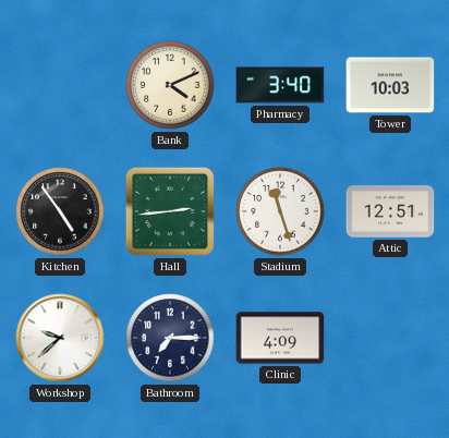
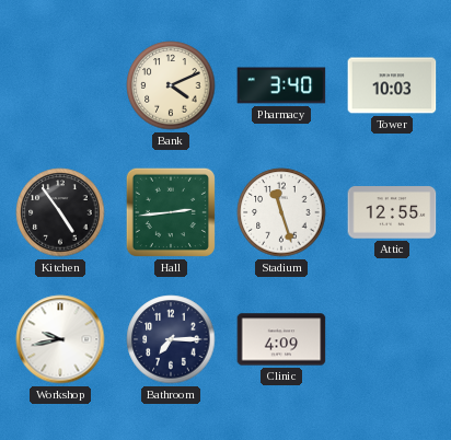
Attic: 12:51 -> 12:55 (392, 212)
Workshop: 9:38 -> 9:43 (60, 339)
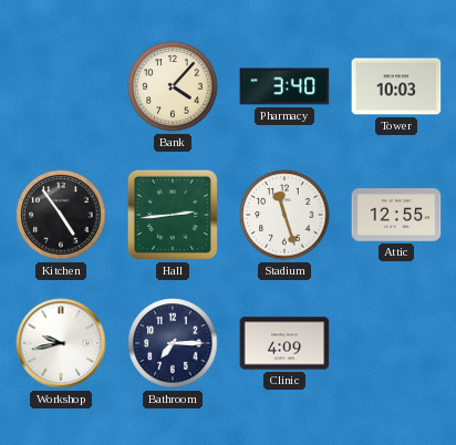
Bank: 4:11 -> 4:07 (173, 86)
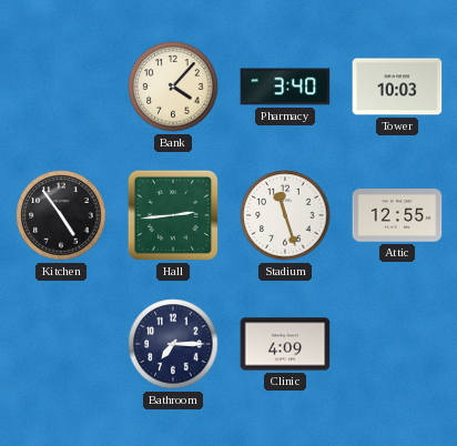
Workshop: 9:43 -> none (61, 343)
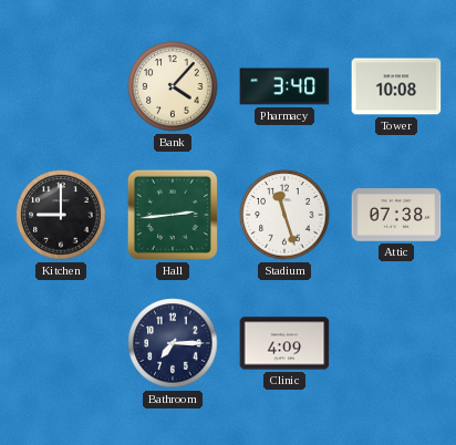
Tower: 10:03 -> 10:08 (396, 86)
Kitchen: 4:54 -> 9:00 (61, 215)
Attic: 12:55 -> 07:38 (396, 215)
